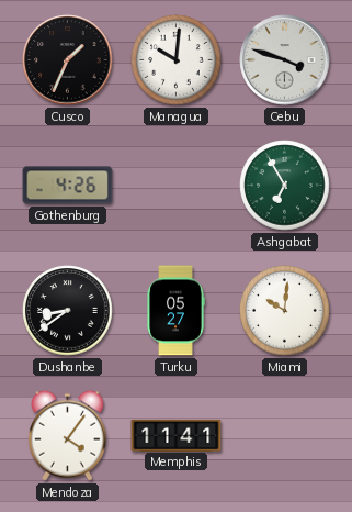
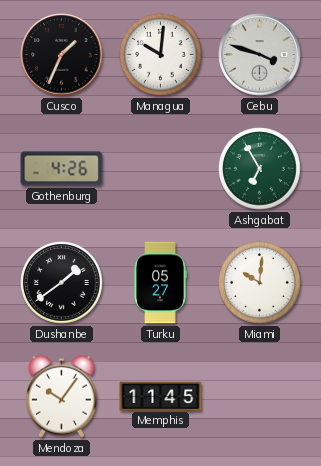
Dushanbe: 8:39 -> 1:39 (62, 283)
Mendoza: 4:06 -> 10:06 (61, 396)
Memphis: 11:41 -> 11:45 (161, 396)
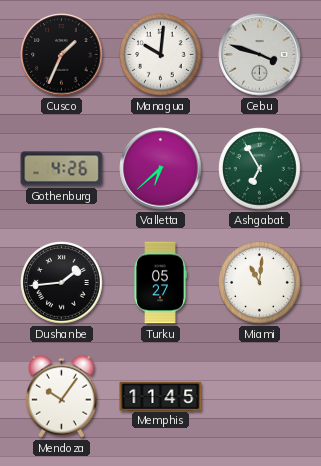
Valletta: none -> 6:38 (161, 169)
Dushanbe: 1:39 -> 1:44 (62, 283)
Miami: 10:01 -> 11:01 (260, 283)
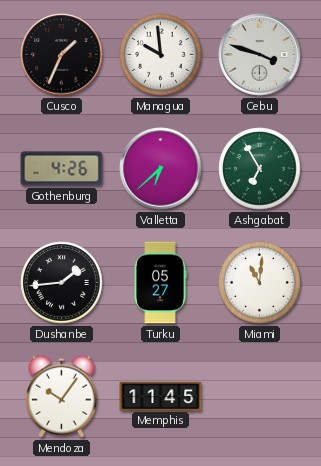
Managua: 10:01 -> 9:59 (161, 55)
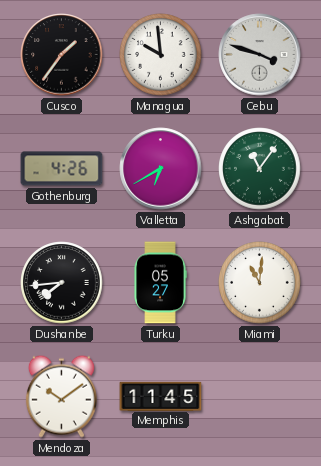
Cusco: 1:34 -> 1:36 (62, 55)
Valletta: 6:38 -> 6:40 (161, 169)
Ashgabat: 6:55 -> 11:06 (260, 169)
Dushanbe: 1:44 -> 7:44 (62, 283)
Mendoza: 10:06 -> 10:09 (61, 396)
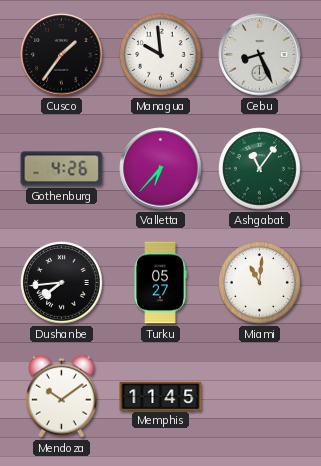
Cebu: 3:48 -> 8:26 (260, 55)
Valletta: 6:40 -> 6:37 (161, 169)
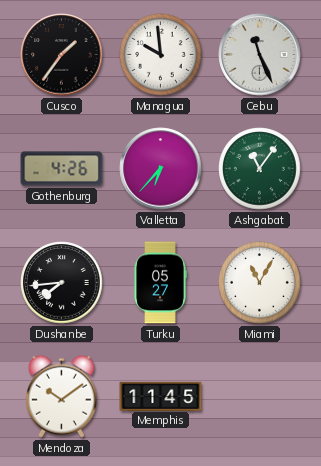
Cebu: 8:26 -> 11:26 (260, 55)
Miami: 11:01 -> 11:05 (260, 283)
